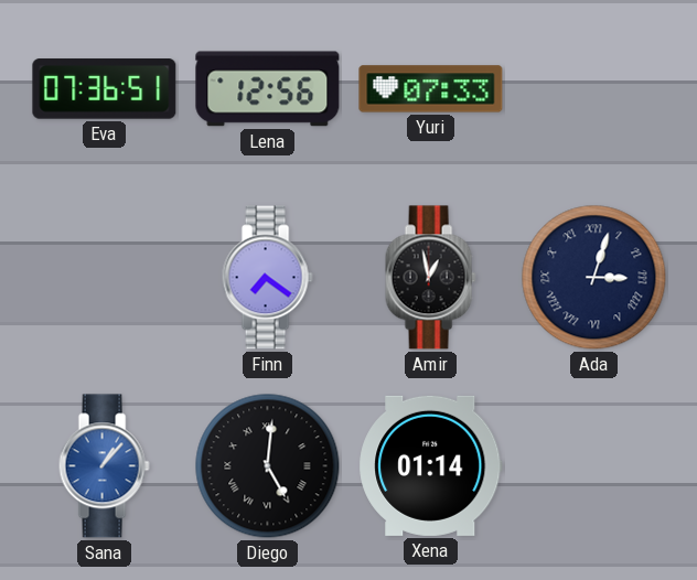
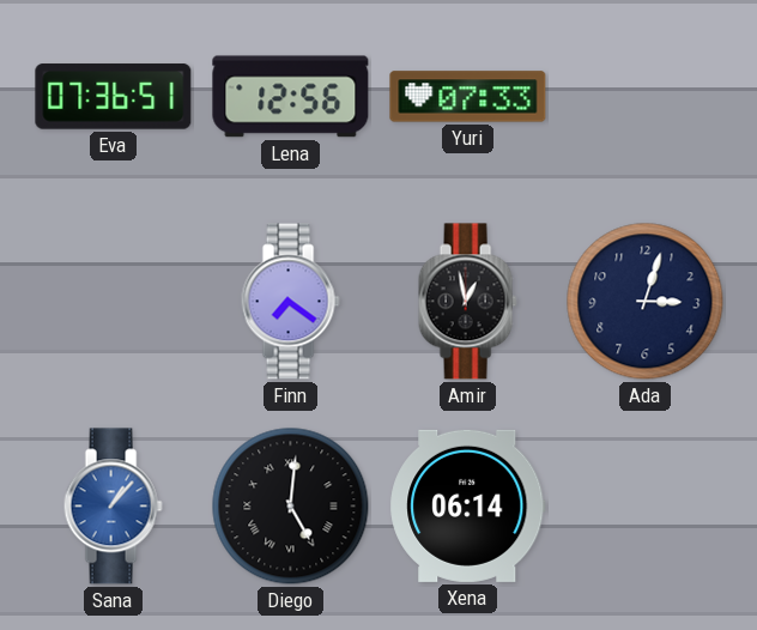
Ada numerals: Roman -> Arabic (646, 302)
Xena: 01:14 -> 06:14 (468, 505)
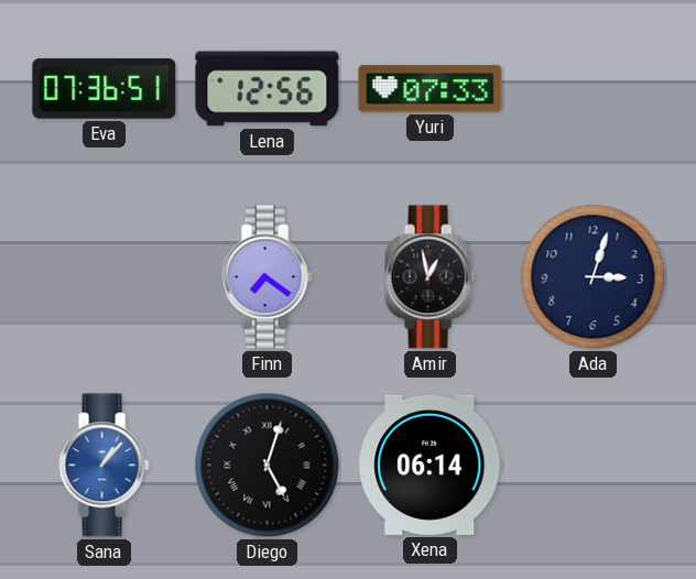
Diego: 5:01 -> 5:03 (268, 466)
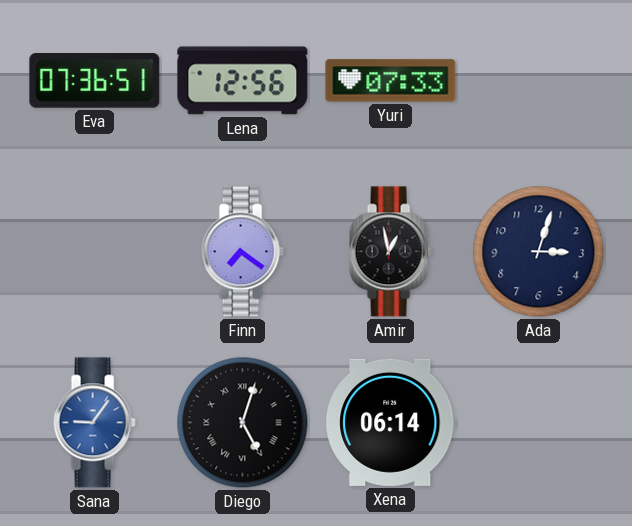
Sana: 1:07 -> 9:06 (94, 423)
